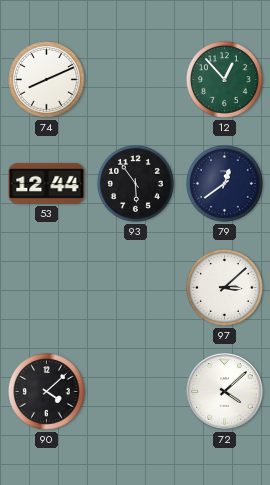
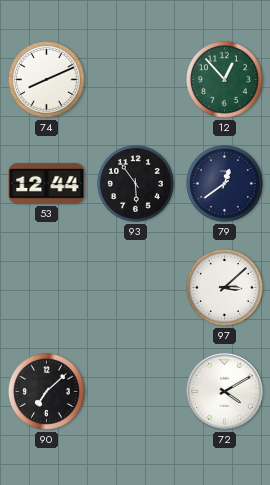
90: 4:08 -> 7:08 (47, 392)
72: 4:08 -> 4:10 (225, 392)
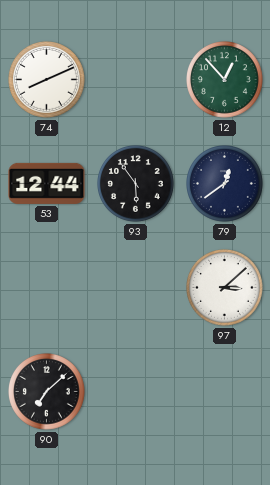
72: 4:10 -> none (225, 392)
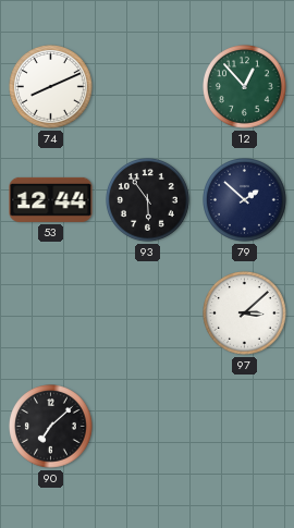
79: 12:39 -> 1:52 (245, 200)
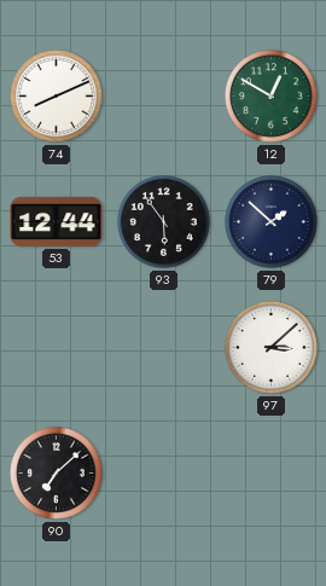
12: 12:53 -> 12:50 (272, 97)
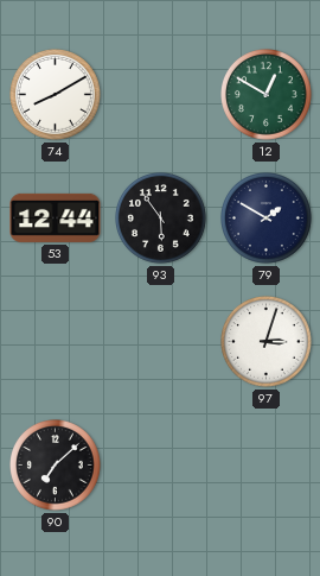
74: 8:11 -> 8:10 (56, 95)
79: 1:52 -> 1:50 (267, 219)
97: 3:08 -> 3:03 (267, 342)
